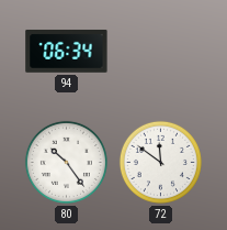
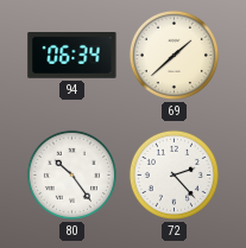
69: none -> 1:38 (174, 55)
72: 11:51 -> 2:23 (174, 174)
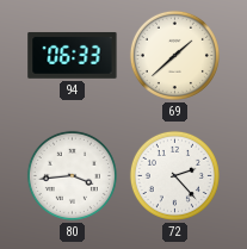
94: 06:34 -> 06:33 (73, 55)
80: 10:24 -> 3:44 (72, 175)
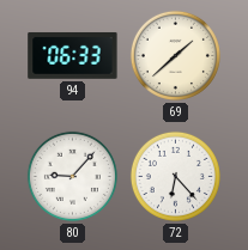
80: 3:44 -> 9:07 (72, 176)
72: 2:23 -> 6:23 (175, 176)
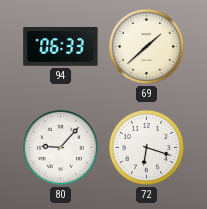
72: 6:23 -> 6:18 (146, 147)
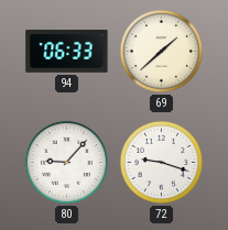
72: 6:18 -> 9:18 (161, 162)
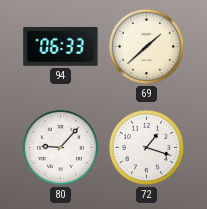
72: 9:18 -> 1:18 (146, 147)
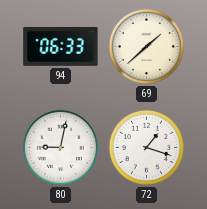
80: 9:07 -> 9:02 (60, 147)
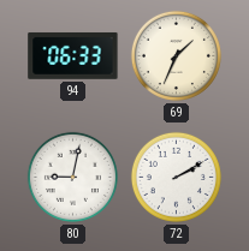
69: 1:38 -> 1:34 (176, 55)
72: 1:18 -> 2:10 (176, 177)
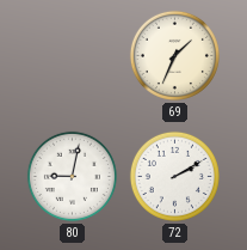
94: 06:33 -> none (73, 55)
